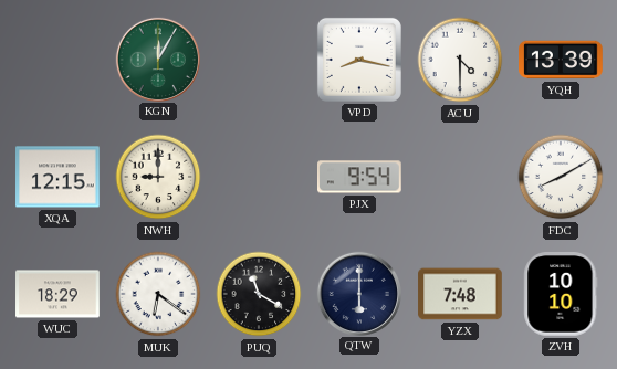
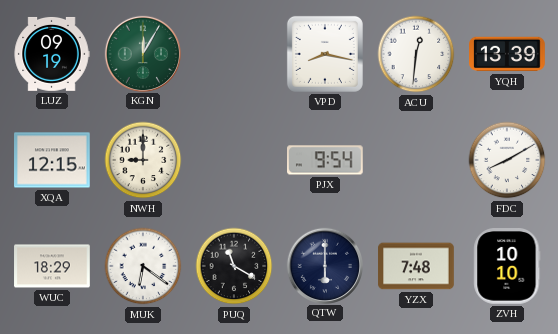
LUZ: none -> 09:19 (52, 54)
ACU: 4:30 -> 12:31 (416, 54)
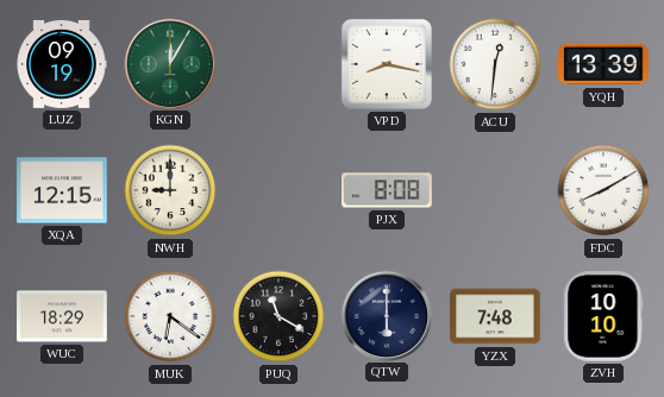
PJX: 9:54 -> 8:08 (388, 190)
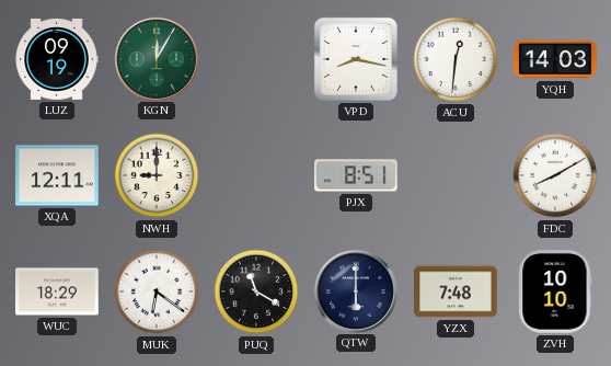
YQH: 13:39 -> 14:03 (555, 59)
XQA: 12:15 -> 12:11 (57, 175)
PJX: 8:08 -> 8:51 (357, 175)
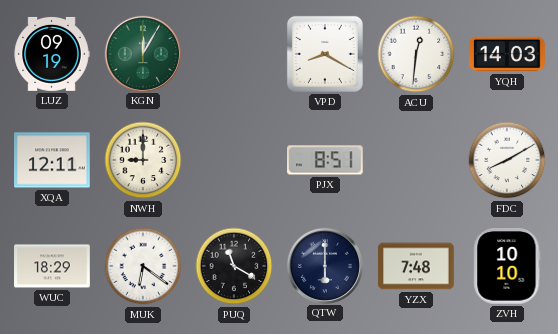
VPD: 8:17 -> 8:20 (325, 54)
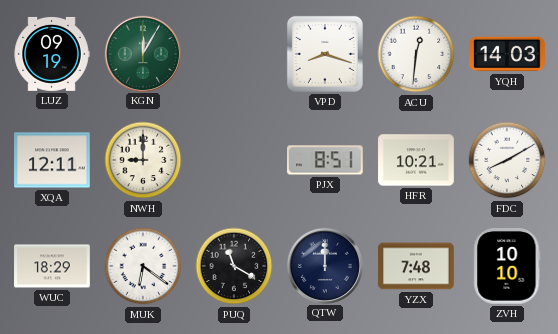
VPD: 8:20 -> 8:18 (325, 54)
HFR: none -> 10:21 (416, 160)
QTW: 6:00 -> 12:00 (324, 265)
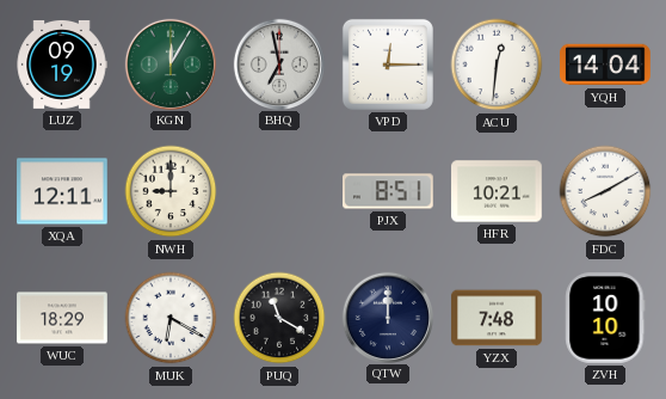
BHQ: none -> 6:58 (278, 63)
VPD: 8:18 -> 12:15 (388, 65)
YQH: 14:03 -> 14:04 (605, 65)
MUK: 6:21 -> 6:20 (171, 318)
